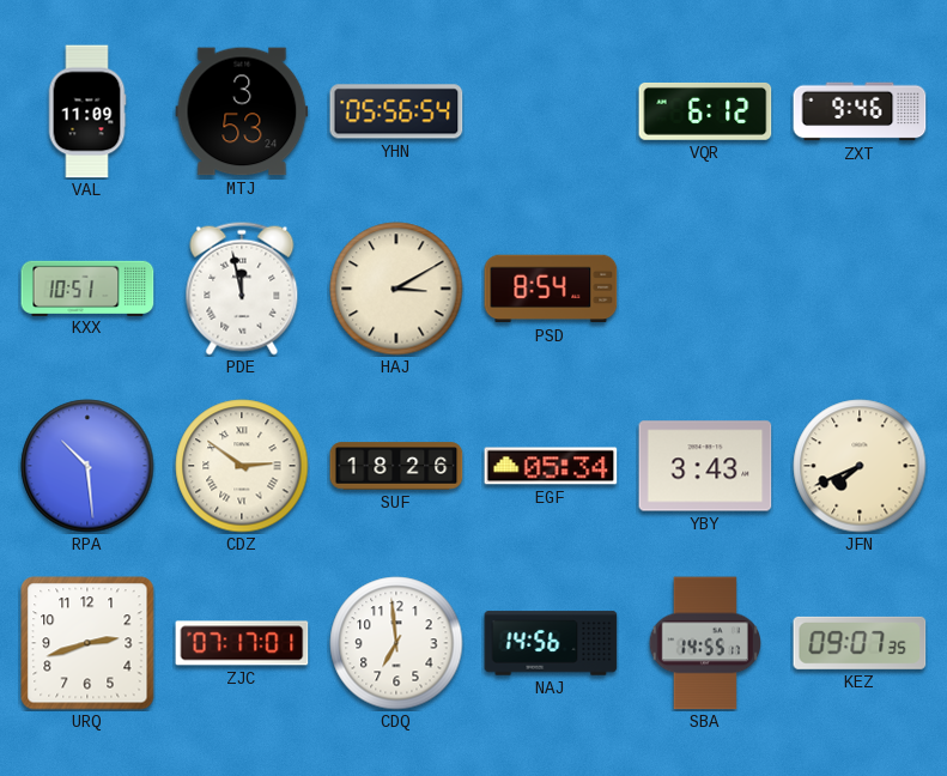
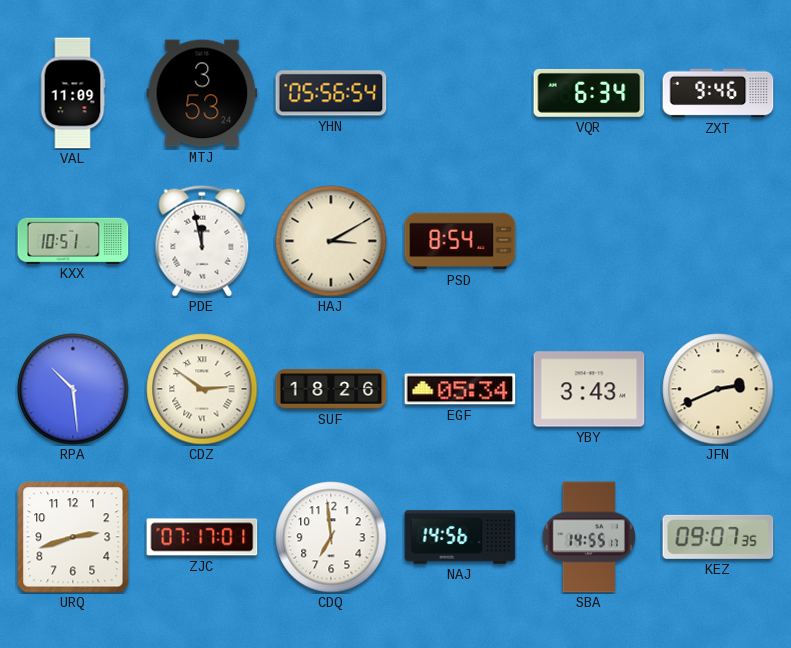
VQR: 6:12 -> 6:34 (589, 93)
JFN: 7:41 -> 2:41 (718, 389)
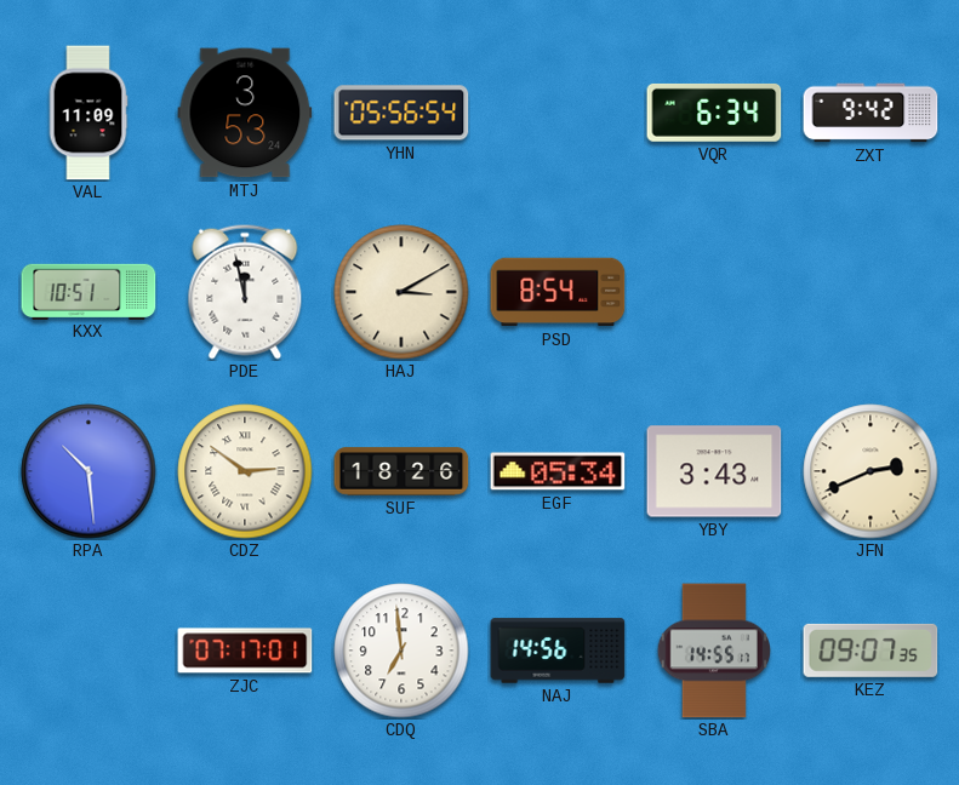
ZXT: 9:46 -> 9:42 (870, 113)
URQ: 2:42 -> none (73, 537)
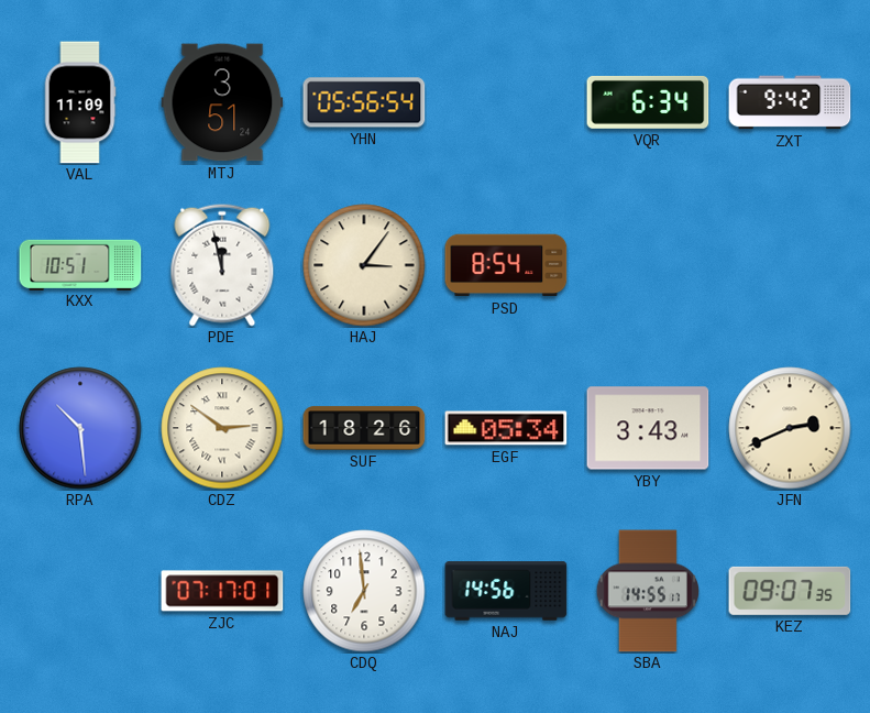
MTJ: 3:53 -> 3:51 (222, 102)
HAJ: 3:10 -> 3:06 (364, 265)
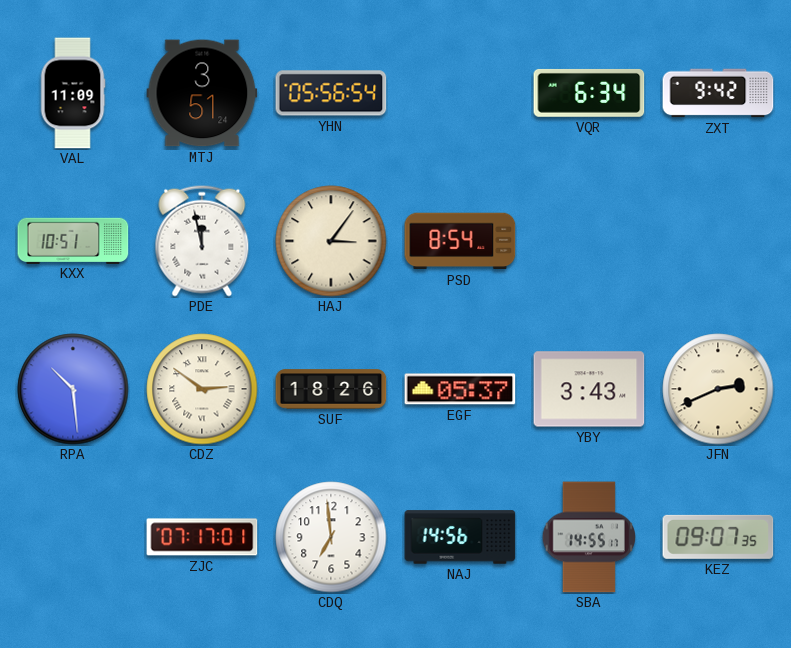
EGF: 05:34 -> 05:37 (460, 389)
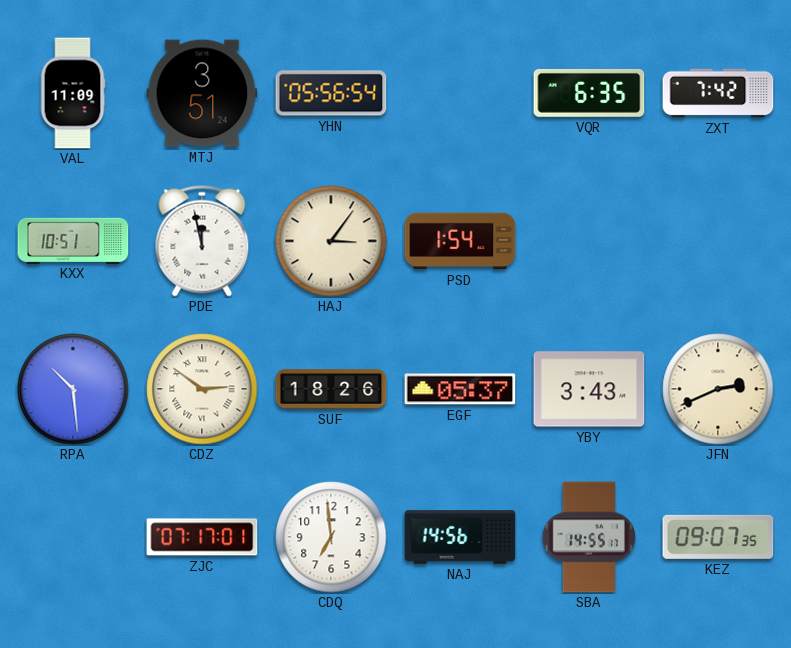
VQR: 6:34 -> 6:35 (589, 93)
ZXT: 9:42 -> 7:42 (718, 93)
PSD: 8:54 -> 1:54 (460, 241)
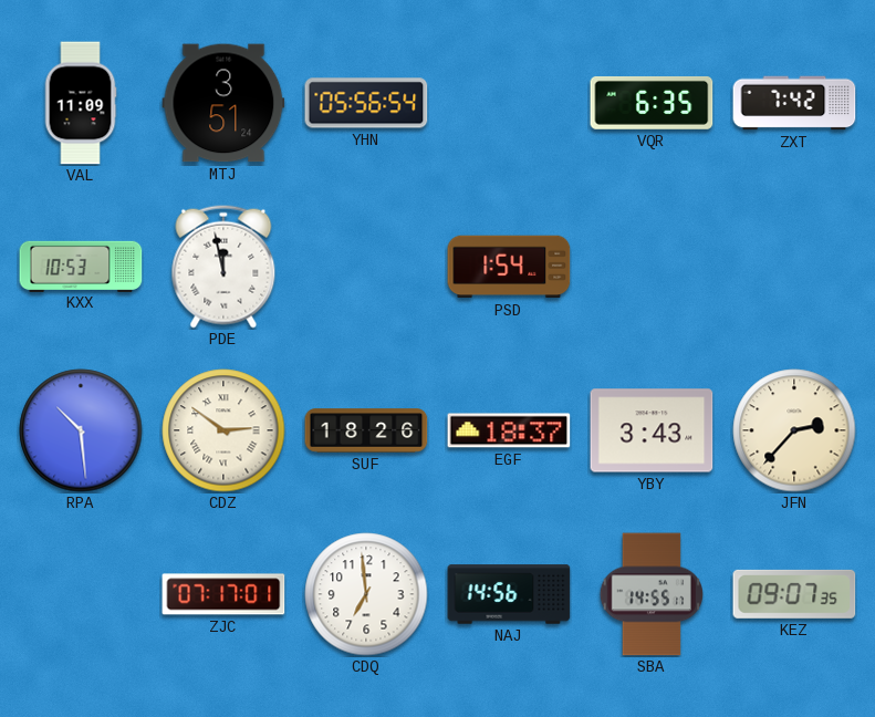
KXX: 10:51 -> 10:53 (81, 266)
HAJ: 3:06 -> none (331, 241)
EGF: 05:37 -> 18:37 (509, 430)
JFN: 2:41 -> 2:37 (794, 430)
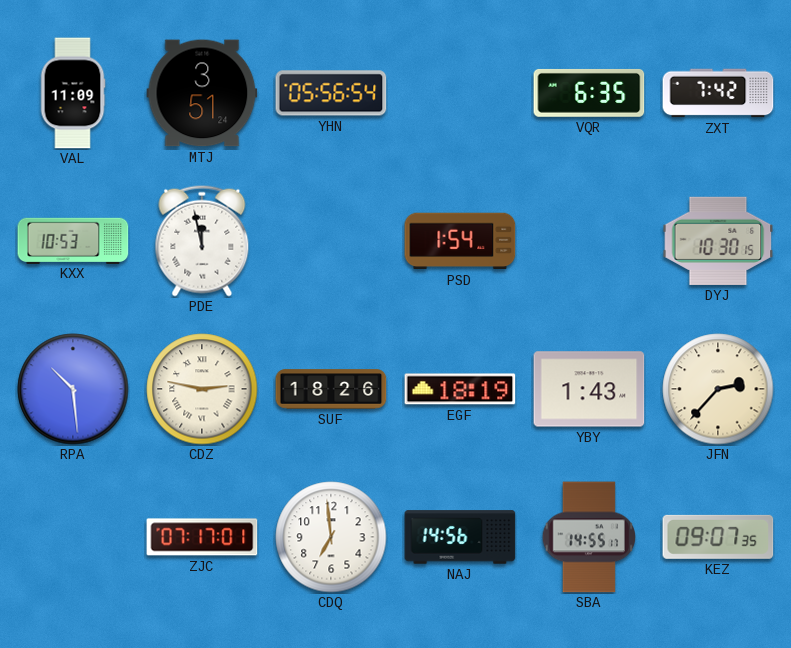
DYJ: none -> 10:30 (718, 241)
CDZ: 2:51 -> 2:47 (202, 389)
EGF: 18:37 -> 18:19 (460, 389)
YBY: 3:43 -> 1:43 (589, 389)
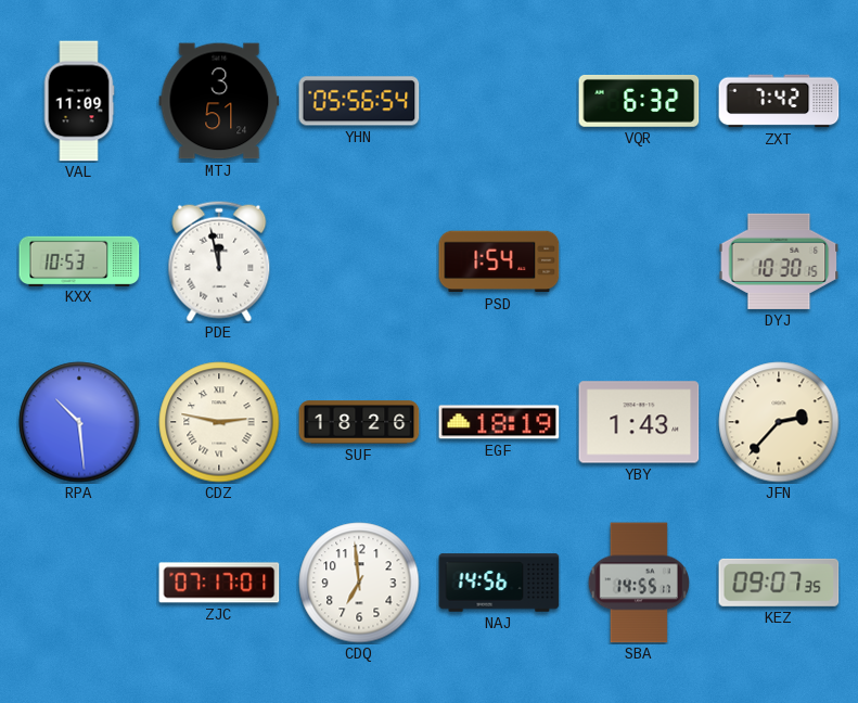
VQR: 6:35 -> 6:32 (639, 101)
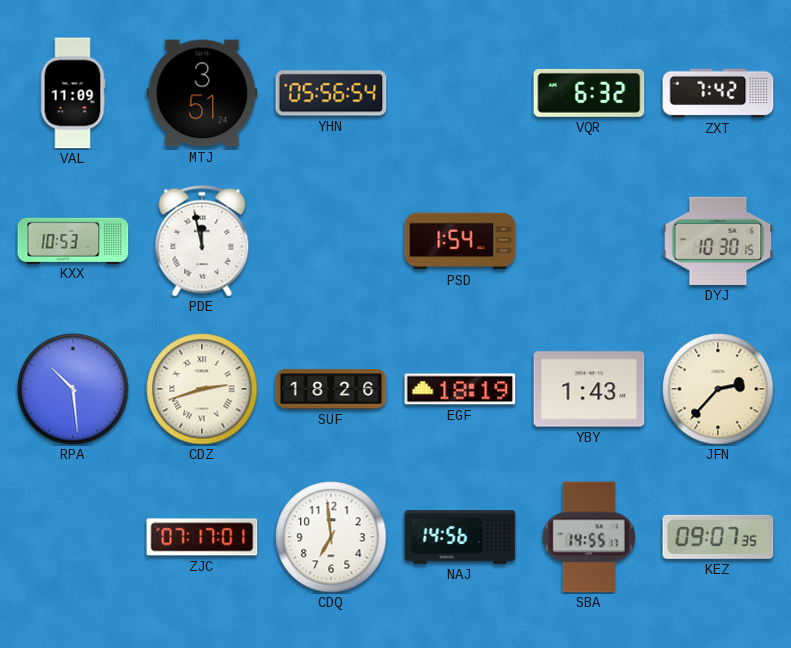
CDZ: 2:47 -> 2:42 (202, 389)
